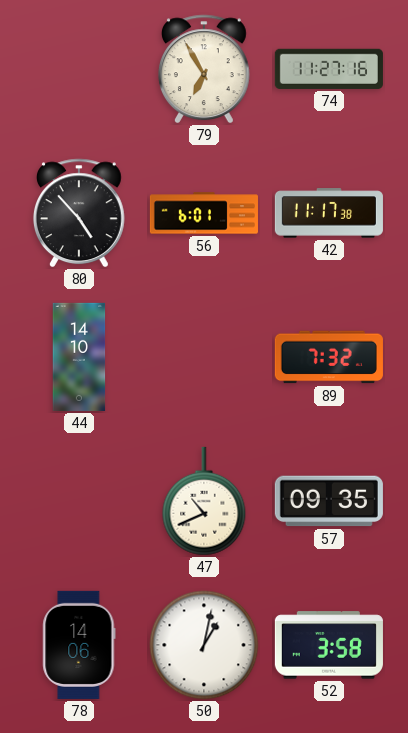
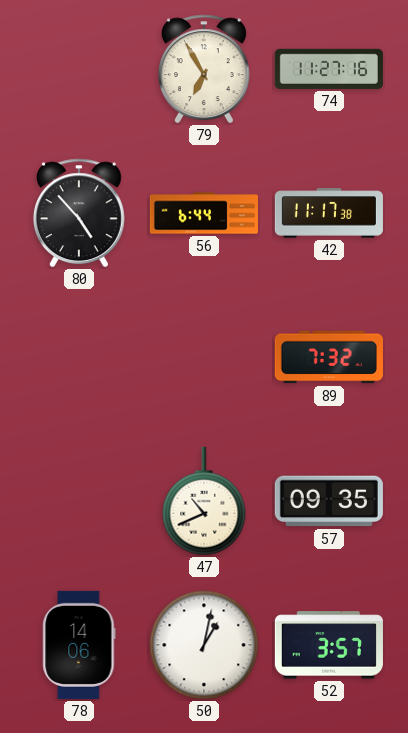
56: 6:01 -> 6:44 (204, 213)
44: 14:10 -> none (79, 357)
52: 3:58 -> 3:57 (329, 645)
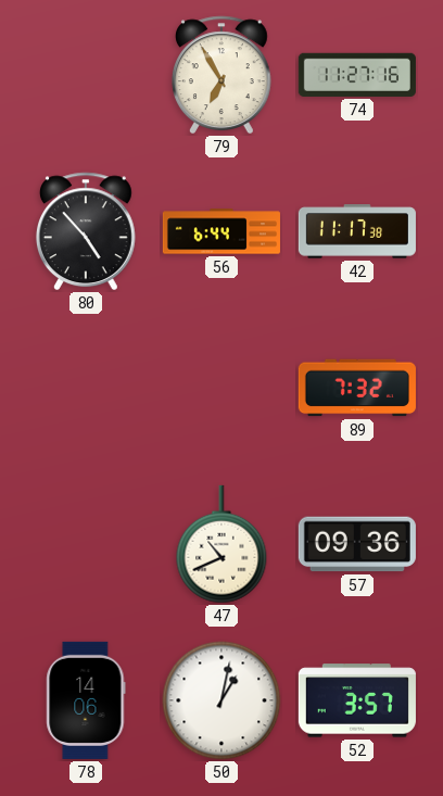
57: 09:35 -> 09:36 (357, 544)
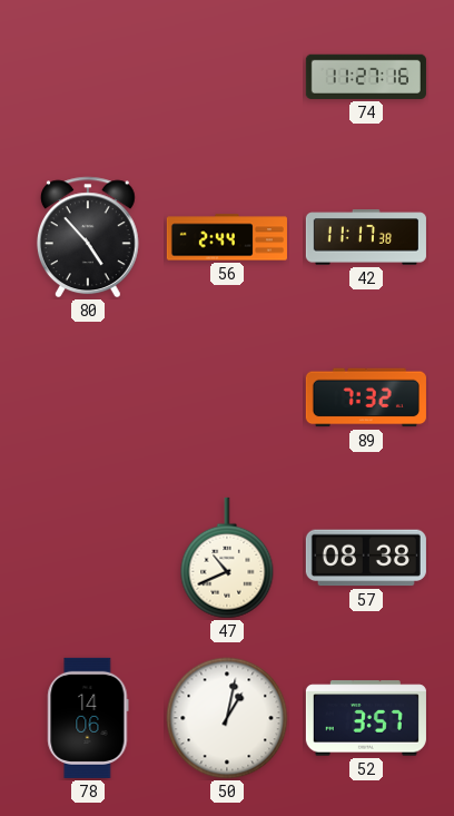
79: 6:55 -> none (221, 75)
56: 6:44 -> 2:44 (227, 237)
57: 09:36 -> 08:38 (366, 558)
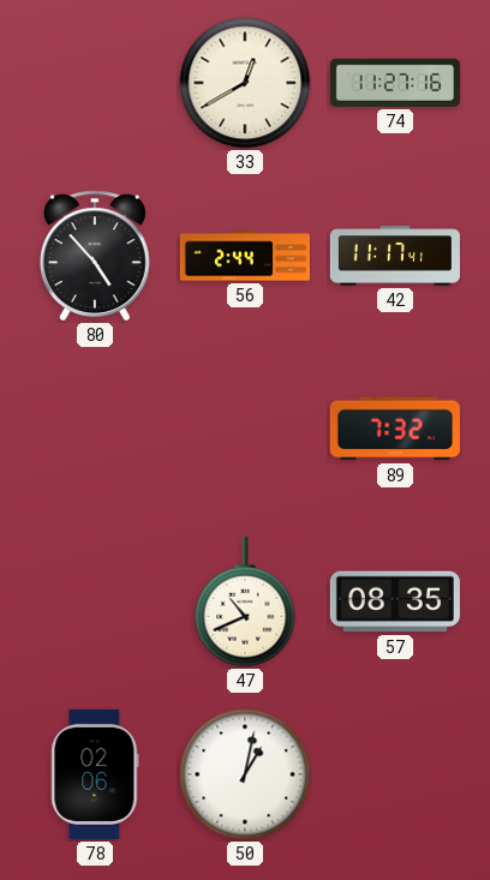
33: none -> 12:40 (245, 83)
42: 11:17:38 -> 11:17:41 (395, 256)
57: 08:38 -> 08:35 (395, 601)
78: 14:06 -> 02:06 (95, 774)
52: 3:57 -> none (366, 718)
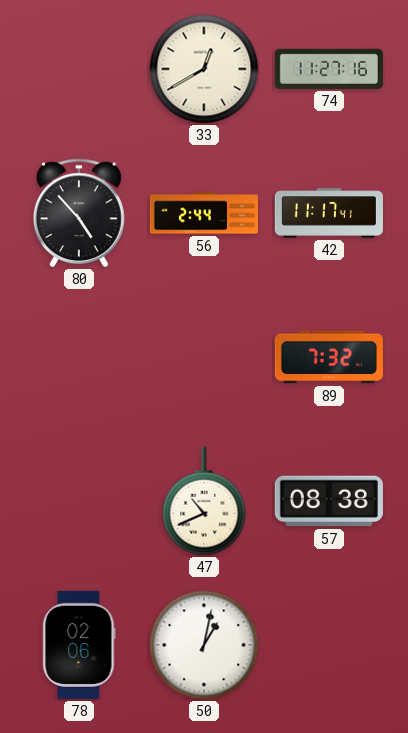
57: 08:35 -> 08:38 (329, 501)
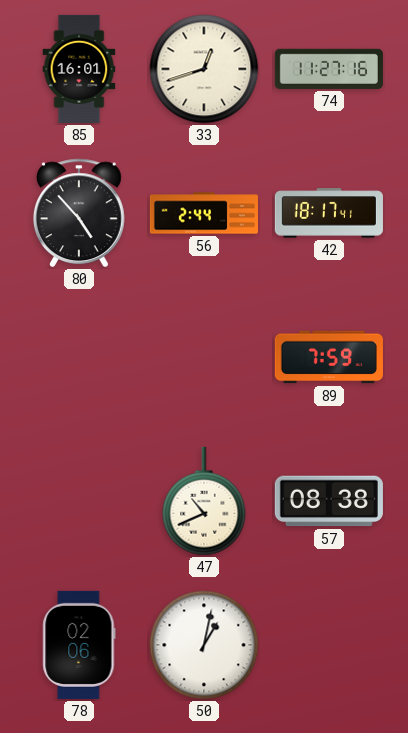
85: none -> 16:01 (79, 69)
33: 12:40 -> 12:42 (204, 69)
42: 11:17 -> 18:17 (329, 213)
89: 7:32 -> 7:59 (329, 357)
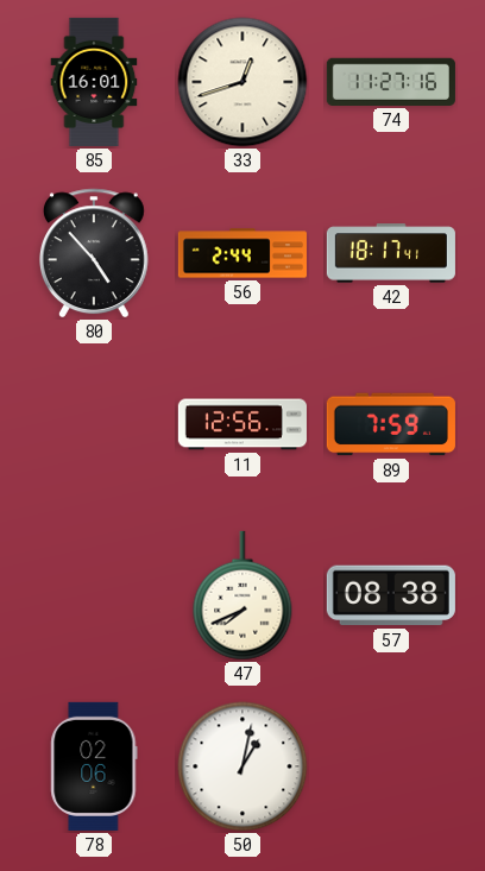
11: none -> 12:56 (242, 424)
47: 10:41 -> 7:41 (242, 595)
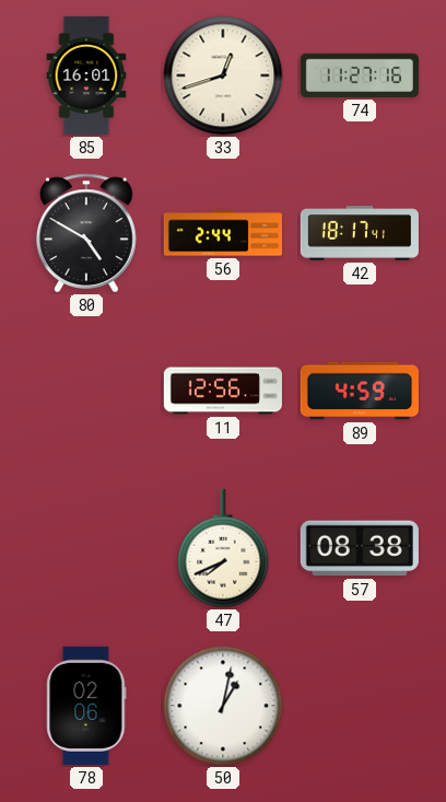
80: 4:53 -> 4:50 (86, 233)
89: 7:59 -> 4:59 (360, 391)
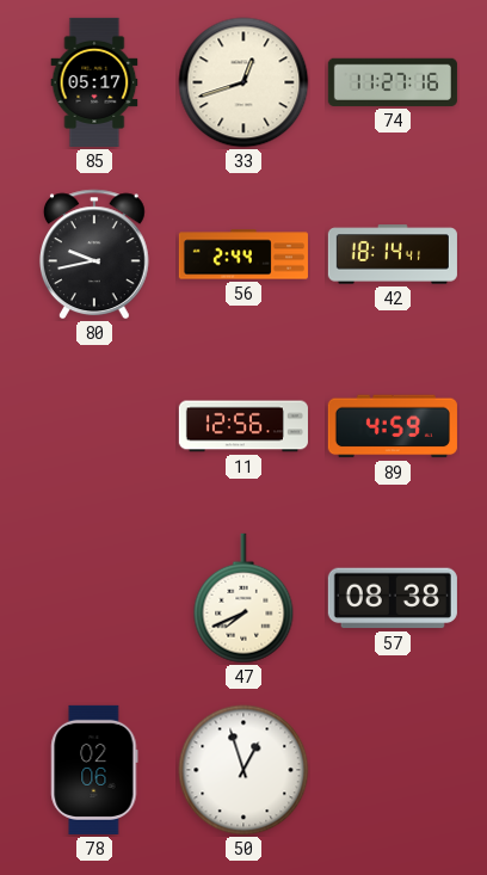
85: 16:01 -> 05:17 (94, 82)
80: 4:50 -> 9:43 (94, 254)
42: 18:17 -> 18:14 (393, 254)
50: 1:02 -> 12:57 (243, 770)
